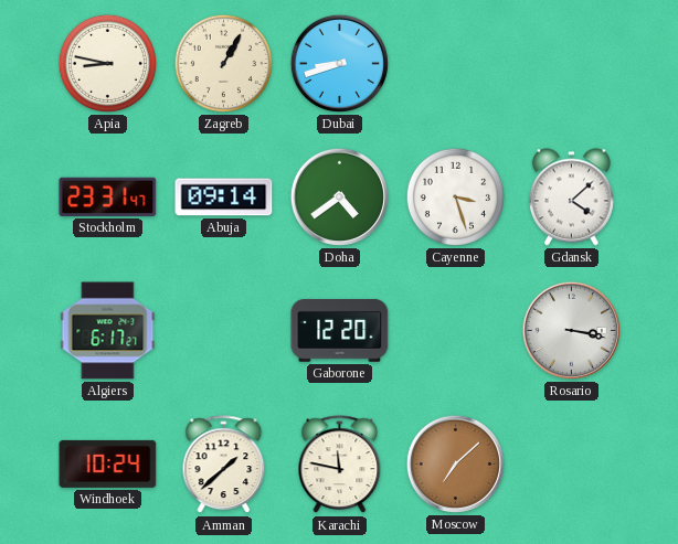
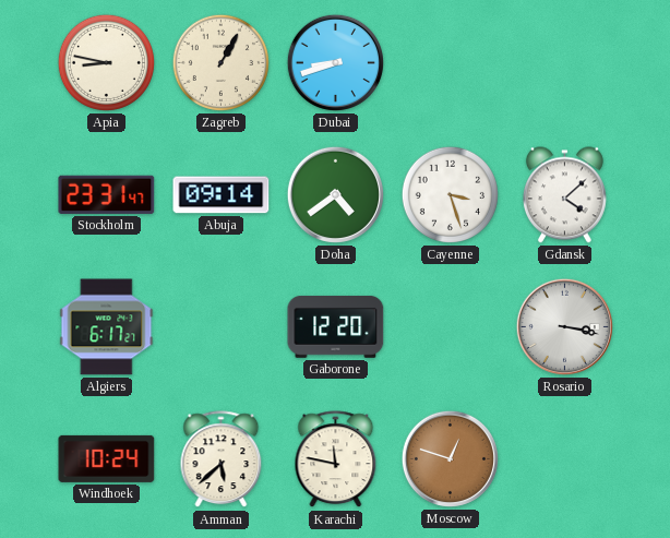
Amman: 1:38 -> 5:38 (222, 459)
Moscow: 7:08 -> 12:48 (450, 458)
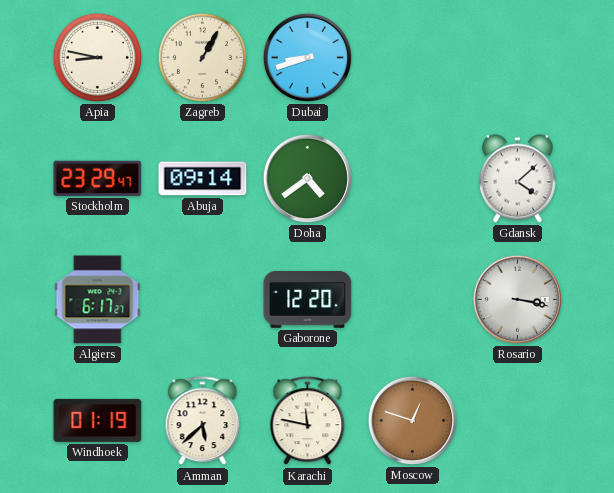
Stockholm: 23:31 -> 23:29 (98, 178)
Cayenne: 3:27 -> none (450, 194)
Windhoek: 10:24 -> 01:19 (98, 420)
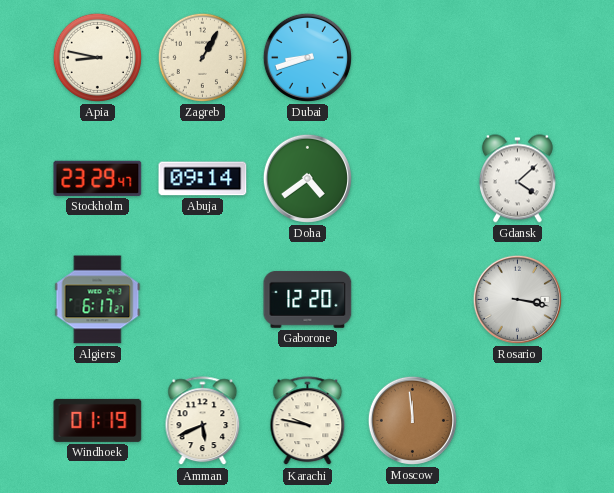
Amman: 5:38 -> 5:41 (203, 421)
Karachi: 11:47 -> 9:47 (308, 421)
Moscow: 12:48 -> 11:59 (412, 420)
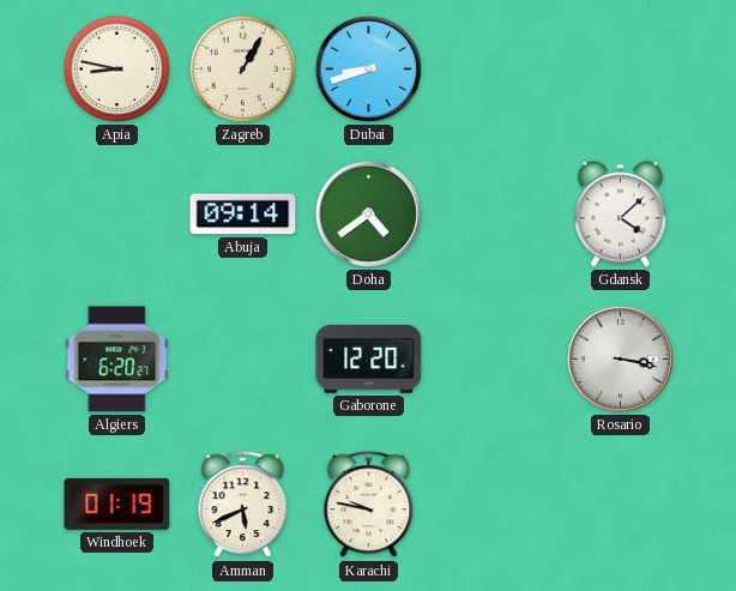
Stockholm: 23:29 -> none (98, 178)
Algiers: 6:17 -> 6:20 (117, 360)
Moscow: 11:59 -> none (412, 420)
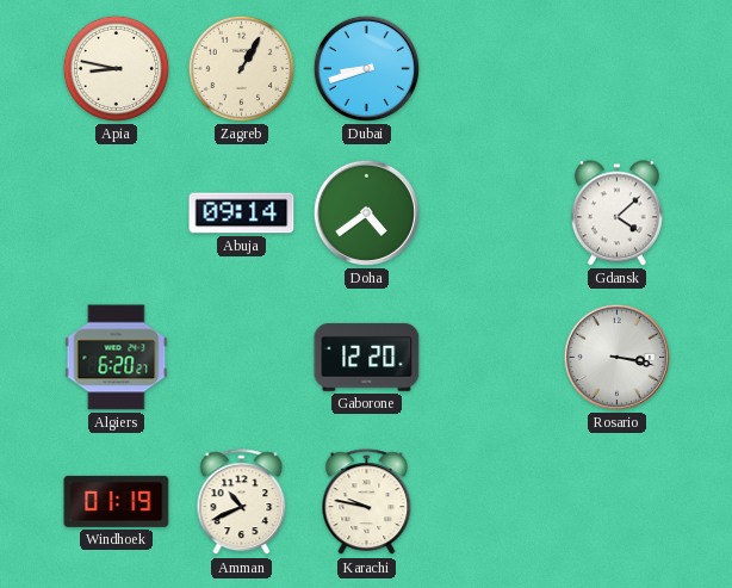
Amman: 5:41 -> 10:41 (242, 502)
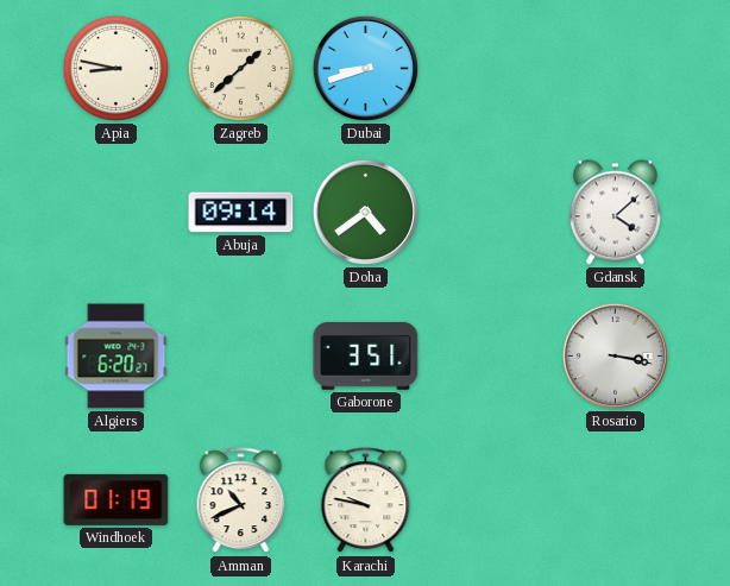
Zagreb: 1:05 -> 1:38 (240, 68)
Gaborone: 12:20 -> 3:51 (366, 355)
